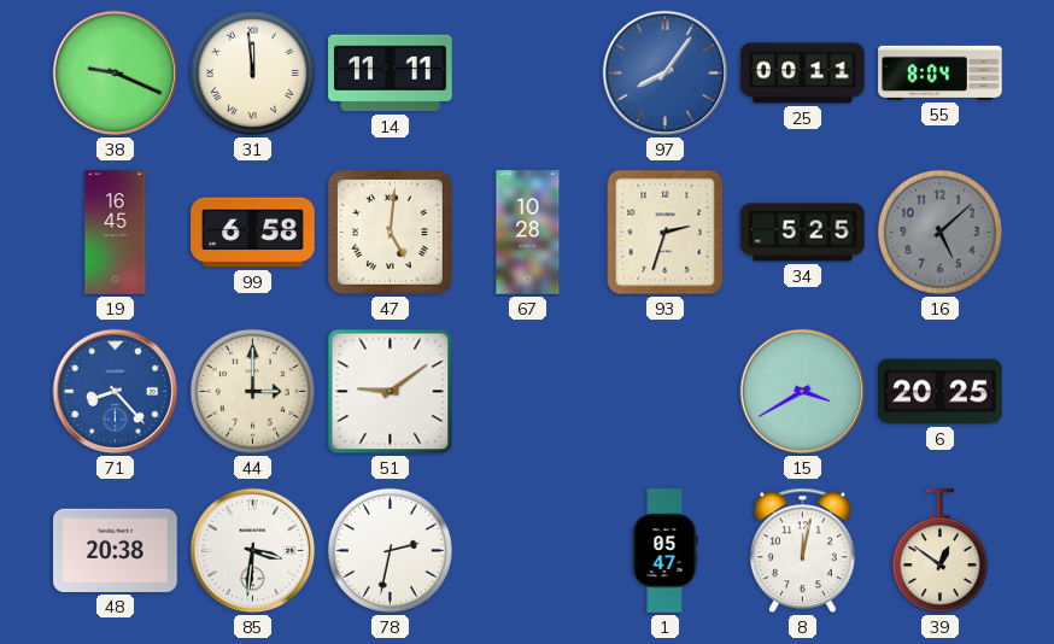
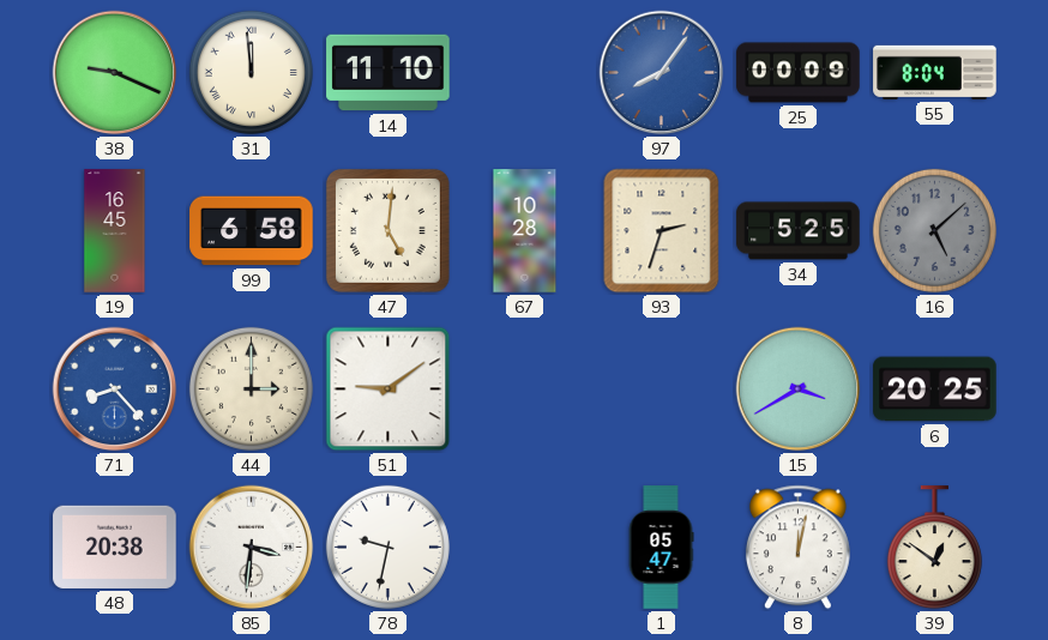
14: 11:11 -> 11:10 (389, 73)
25: 00:11 -> 00:09 (799, 73)
78: 2:32 -> 9:32 (387, 547)
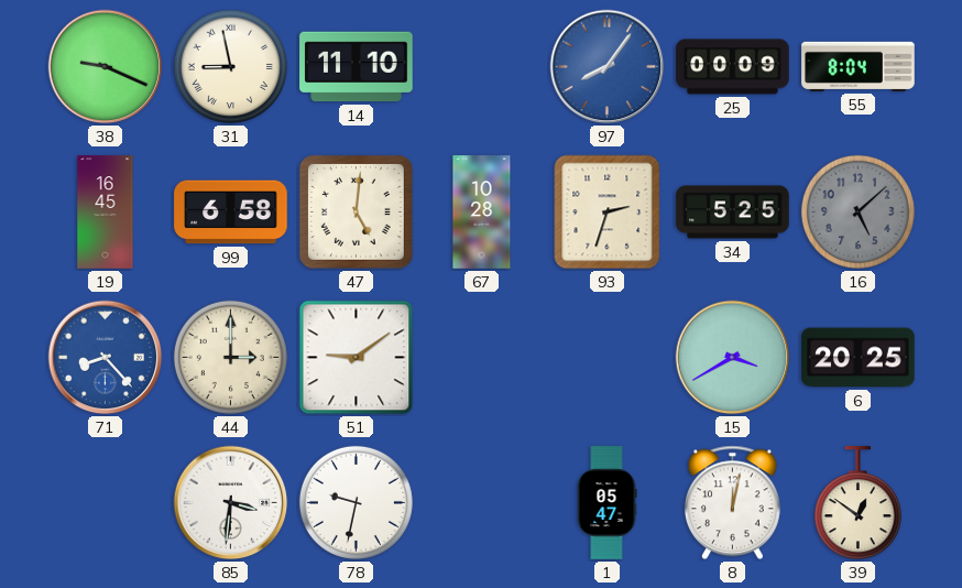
31: 11:59 -> 8:58 (230, 66)
48: 20:38 -> none (115, 547)
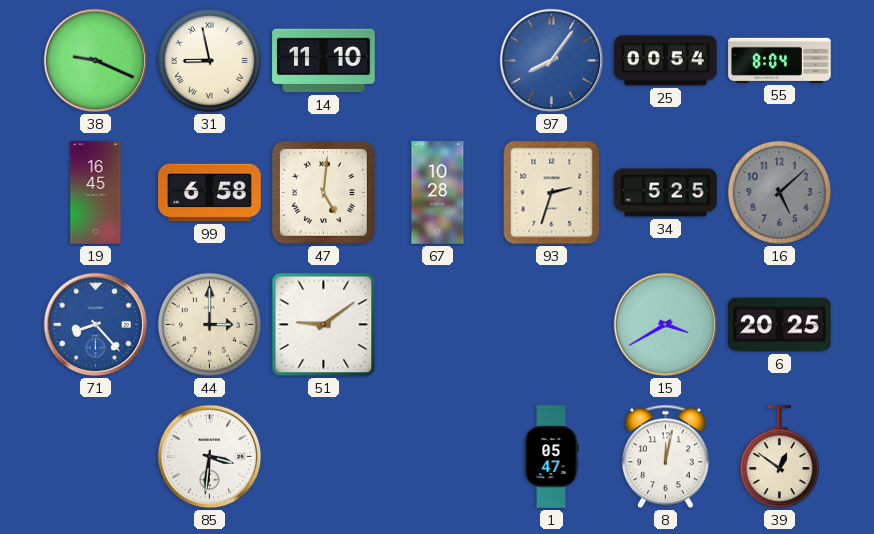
25: 00:09 -> 00:54 (666, 61)
78: 9:32 -> none (356, 502)
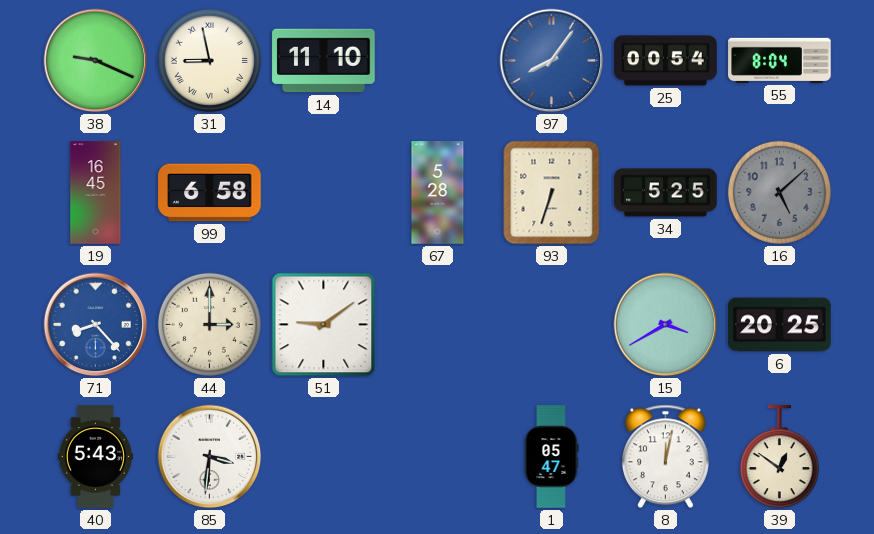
47: 5:01 -> none (323, 192)
67: 10:28 -> 5:28 (438, 193)
93: 2:33 -> 6:33 (552, 193)
40: none -> 5:43 (95, 457)
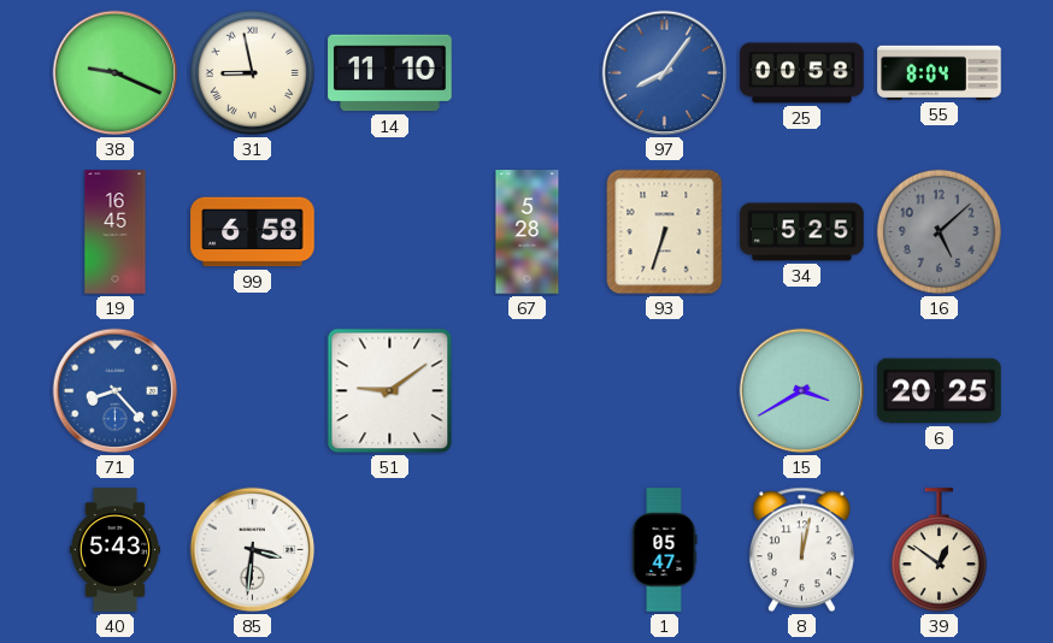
25: 00:54 -> 00:58 (802, 73)
44: 3:00 -> none (209, 324)
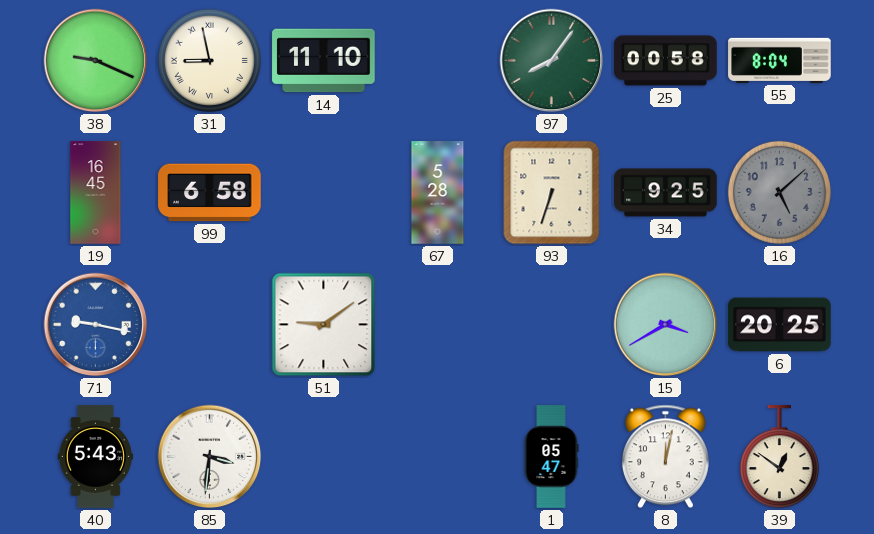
97 dial: blue -> green (552, 61)
34: 5:25 -> 9:25 (666, 193)
71: 8:23 -> 9:17 (96, 325)
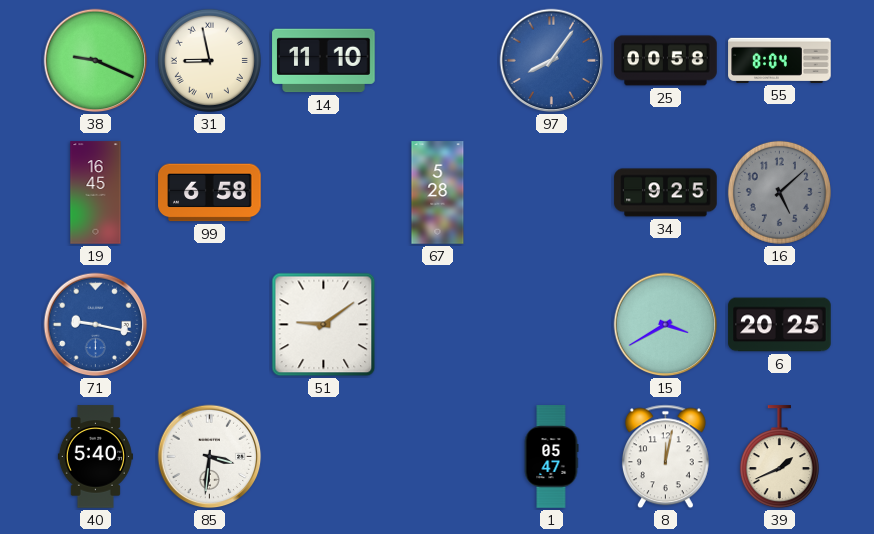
97 dial: green -> blue (552, 61)
93: 6:33 -> none (552, 193)
40: 5:43 -> 5:40 (95, 457)
39: 12:51 -> 1:41 (779, 457)
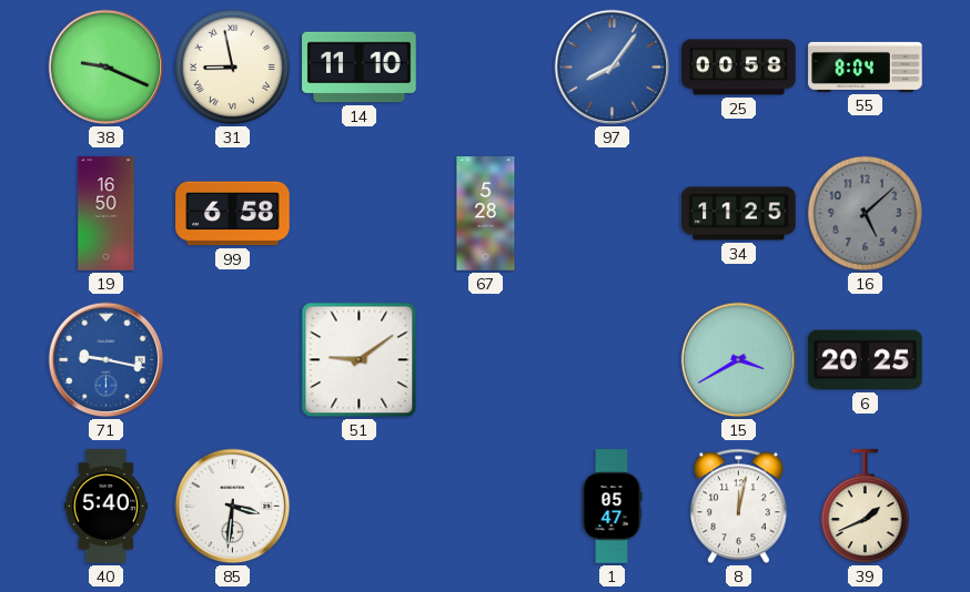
19: 16:45 -> 16:50 (107, 214)
34: 9:25 -> 11:25 (739, 214)
